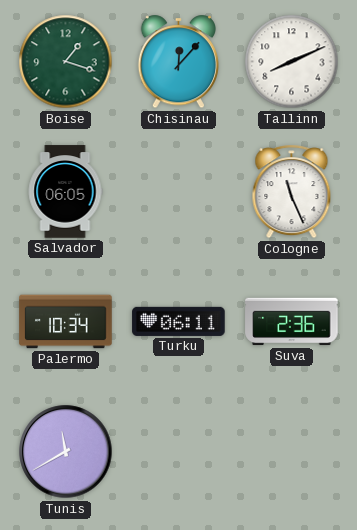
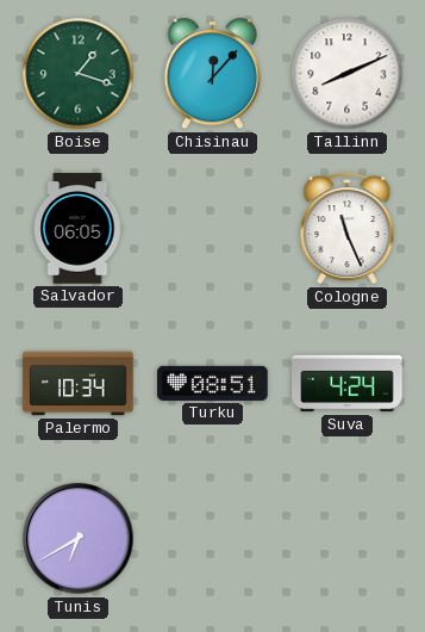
Turku: 06:11 -> 08:51 (213, 383)
Suva: 2:36 -> 4:24 (348, 384)
Tunis: 11:40 -> 6:40 (79, 539)
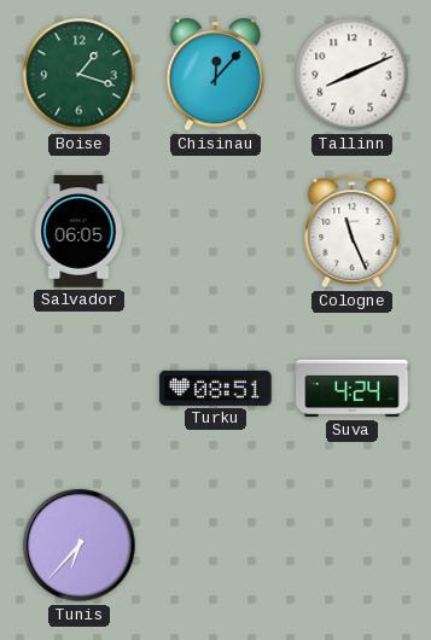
Palermo: 10:34 -> none (79, 384)
Tunis: 6:40 -> 6:37 (80, 546)
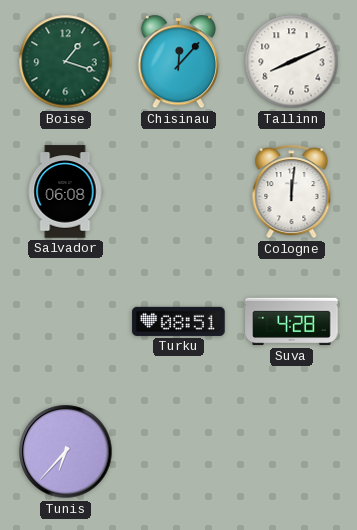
Salvador: 06:05 -> 06:08 (65, 192)
Cologne: 11:26 -> 12:01 (292, 192)
Suva: 4:24 -> 4:28 (292, 322)
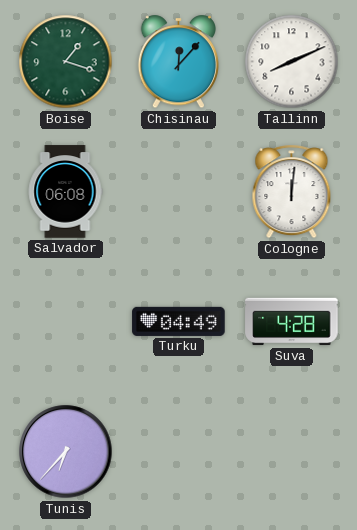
Turku: 08:51 -> 04:49 (179, 321)
